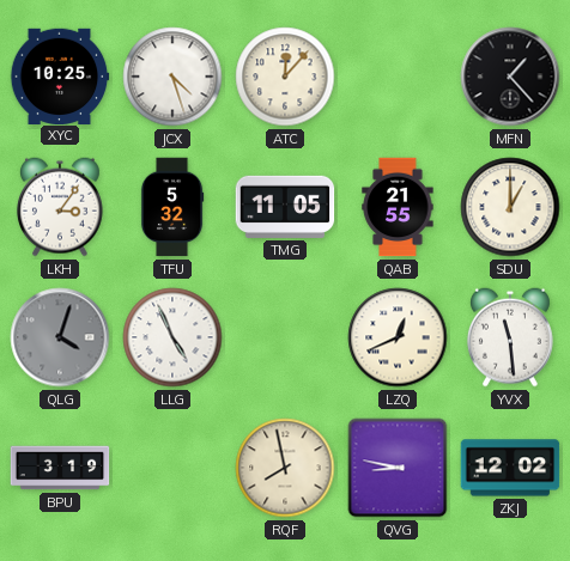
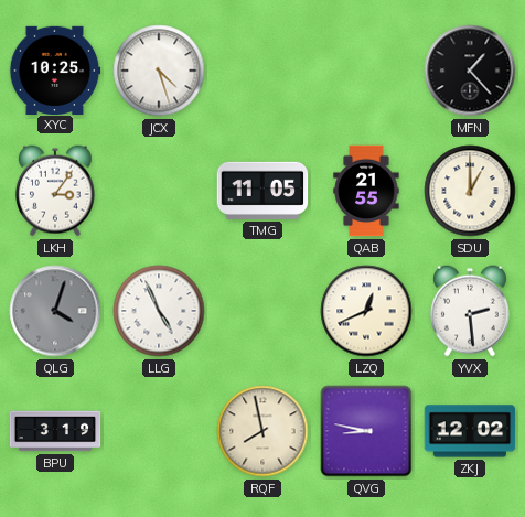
ATC: 12:07 -> none (285, 77)
TFU: 5:32 -> none (172, 207)
YVX: 11:29 -> 2:29 (470, 311)
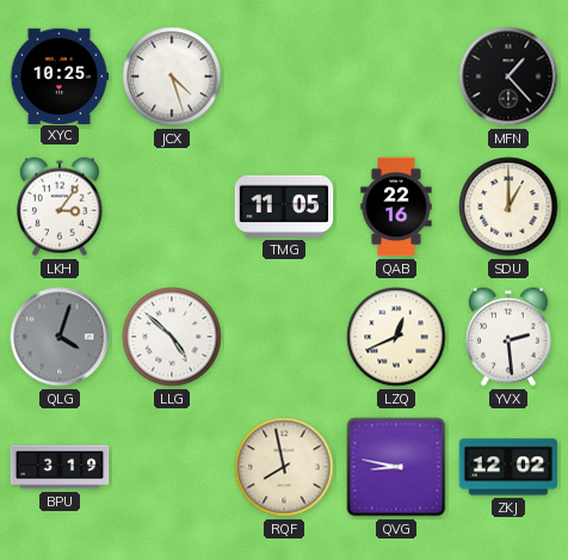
QAB: 21:55 -> 22:16 (396, 207)
LLG: 4:56 -> 4:52 (172, 337)
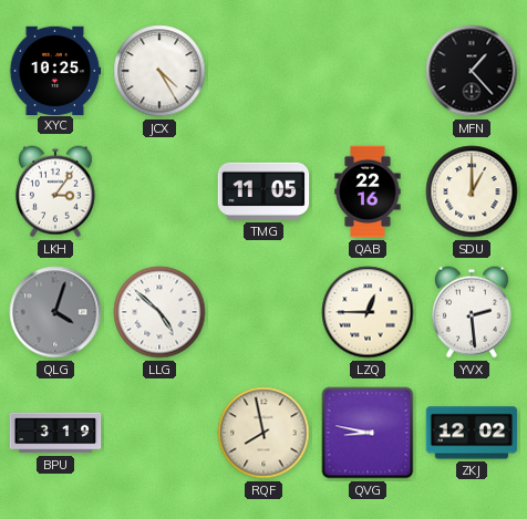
JCX: 4:27 -> 4:25 (159, 71)
LZQ: 12:41 -> 12:45 (368, 312)
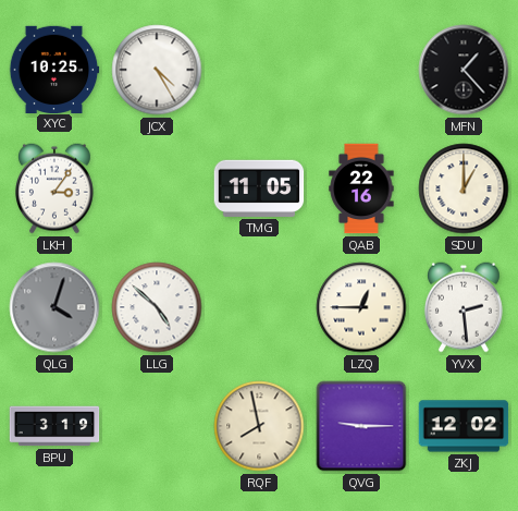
QVG: 8:47 -> 9:15 (361, 426)
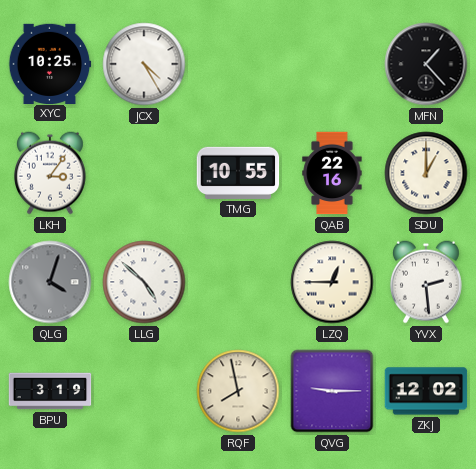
TMG: 11:05 -> 10:55 (238, 173)
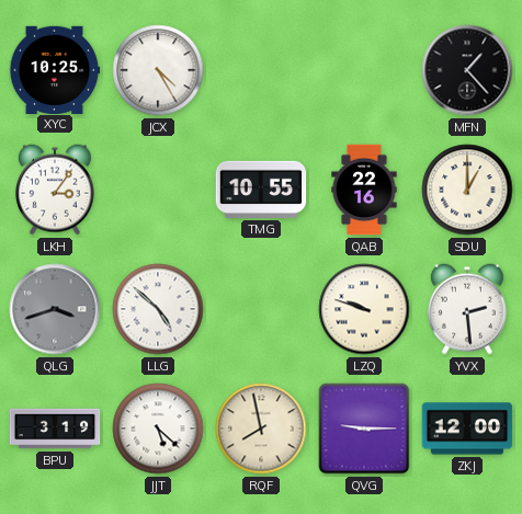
QLG: 4:03 -> 3:42 (55, 309)
LZQ: 12:45 -> 9:48 (364, 309)
JJT: none -> 5:22 (158, 429)
ZKJ: 12:02 -> 12:00 (467, 429)
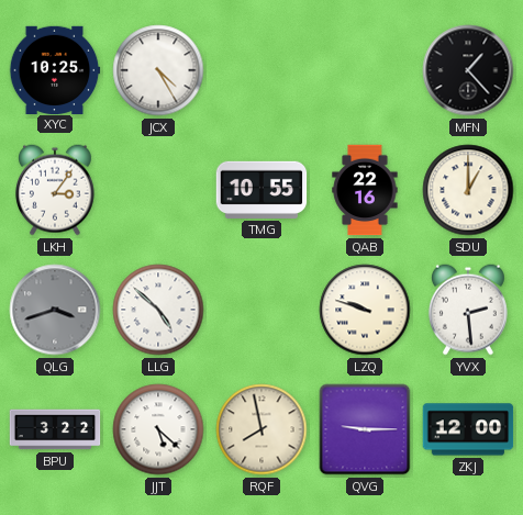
BPU: 3:19 -> 3:22 (55, 429)
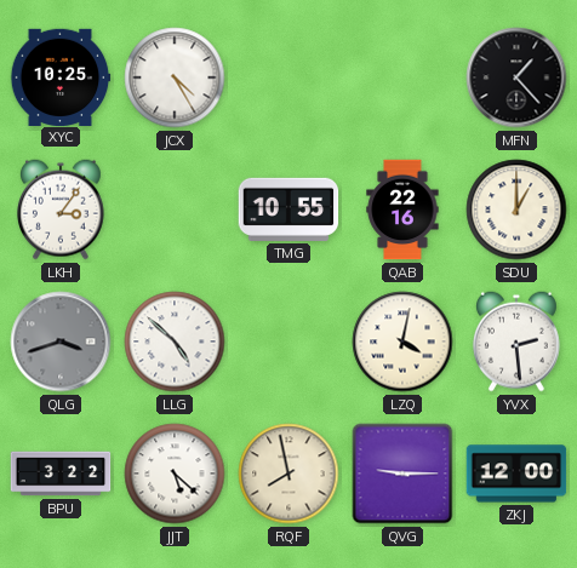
LZQ: 9:48 -> 4:02 (402, 342)
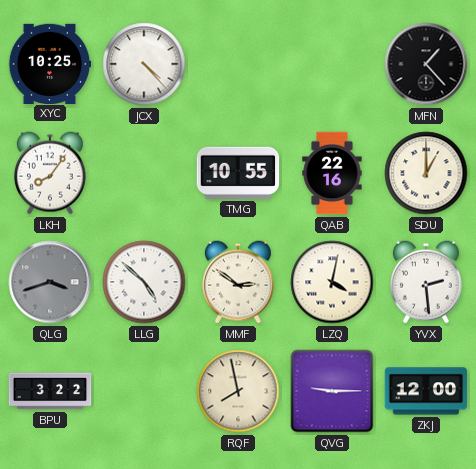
JCX: 4:25 -> 4:23 (144, 64)
LKH: 3:06 -> 8:06 (50, 173)
MMF: none -> 2:51 (238, 282)
JJT: 5:22 -> none (175, 474)
